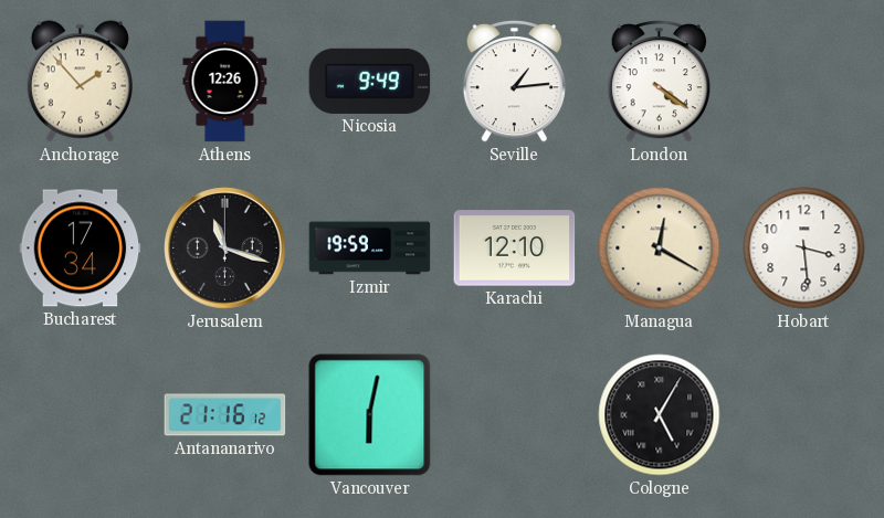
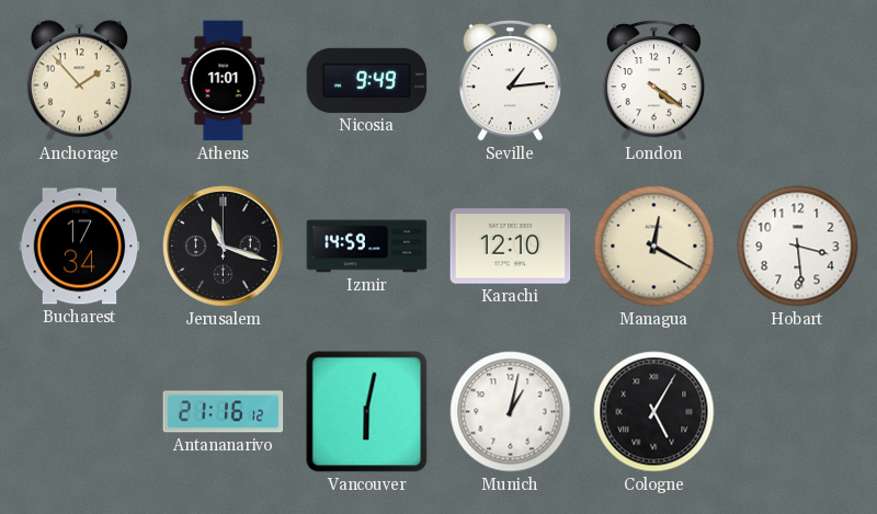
Athens: 12:26 -> 11:01 (224, 81)
Izmir: 19:59 -> 14:59 (367, 247)
Munich: none -> 1:02 (511, 412)
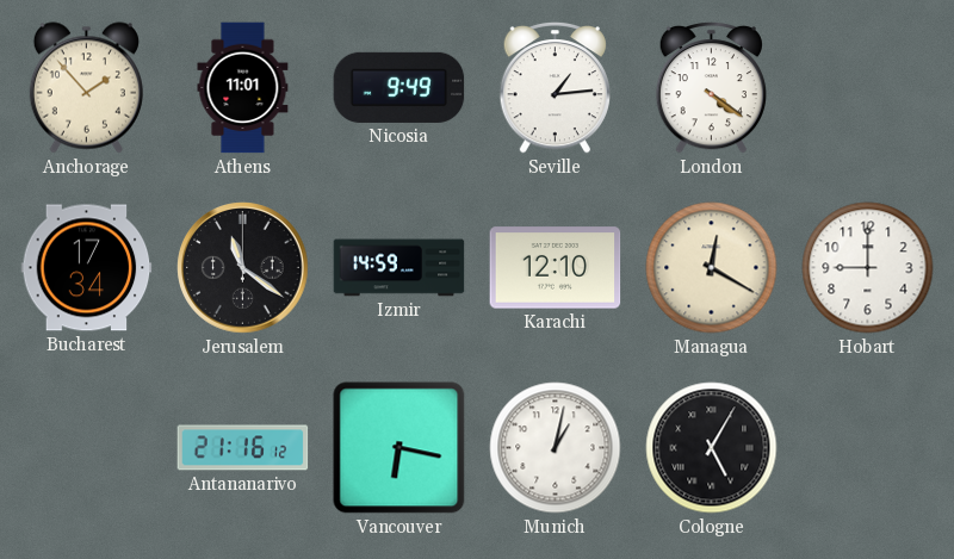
Jerusalem: 11:18 -> 11:21 (243, 268)
Hobart: 3:29 -> 9:00 (868, 268)
Vancouver: 6:02 -> 6:17 (399, 448)
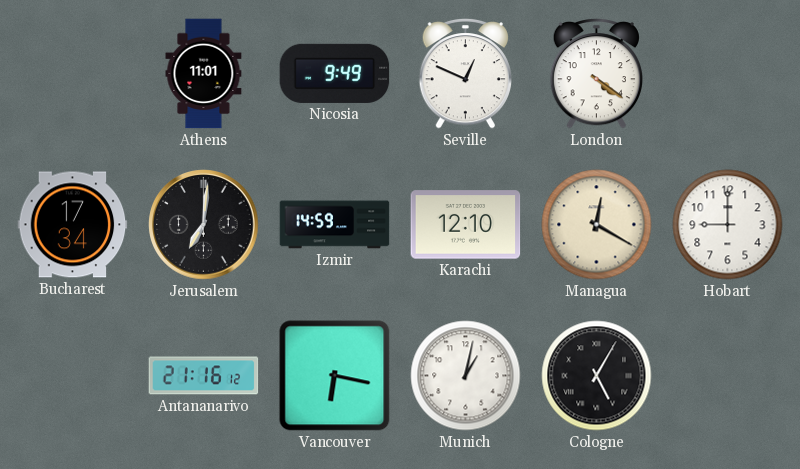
Anchorage: 1:53 -> none (86, 88)
Seville: 1:14 -> 12:49 (465, 74)
Jerusalem: 11:21 -> 7:01 (204, 225)
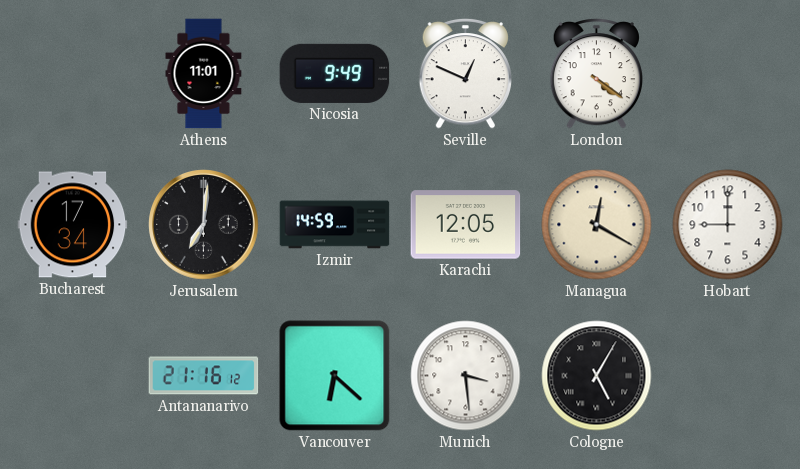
Karachi: 12:10 -> 12:05 (466, 225)
Vancouver: 6:17 -> 6:22 (335, 376)
Munich: 1:02 -> 3:29 (466, 376)
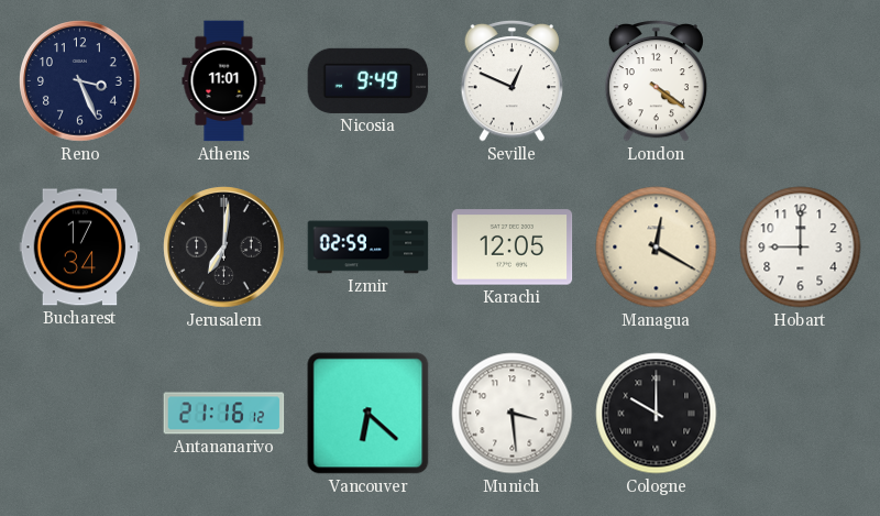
Reno: none -> 3:26 (80, 81)
Izmir: 14:59 -> 02:59 (369, 248)
Cologne: 5:05 -> 10:00 (657, 414)
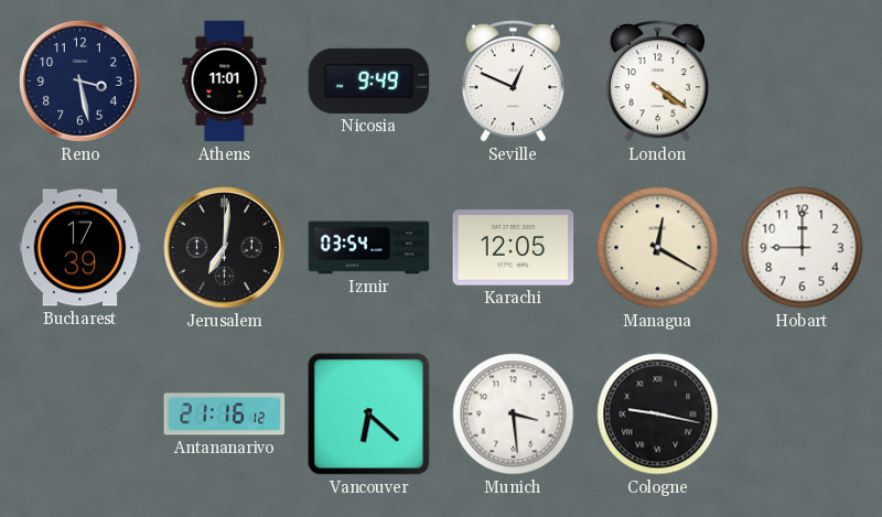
Reno: 3:26 -> 3:28 (80, 82)
Bucharest: 17:34 -> 17:39 (80, 248)
Izmir: 02:59 -> 03:54 (369, 248)
Cologne: 10:00 -> 9:17 (658, 414)
